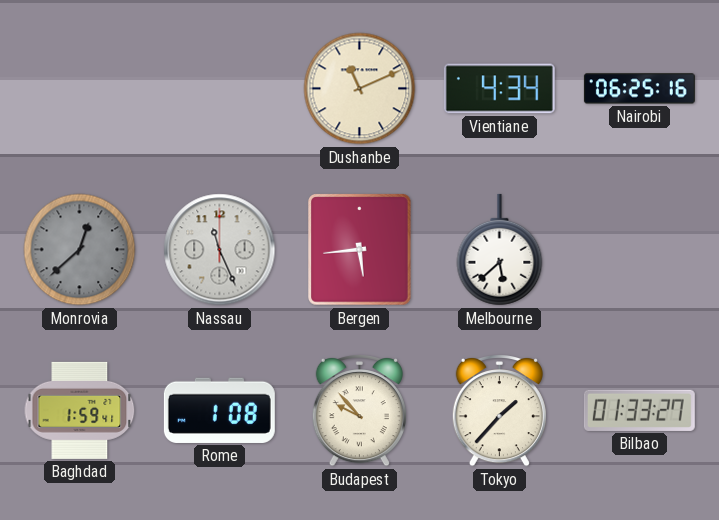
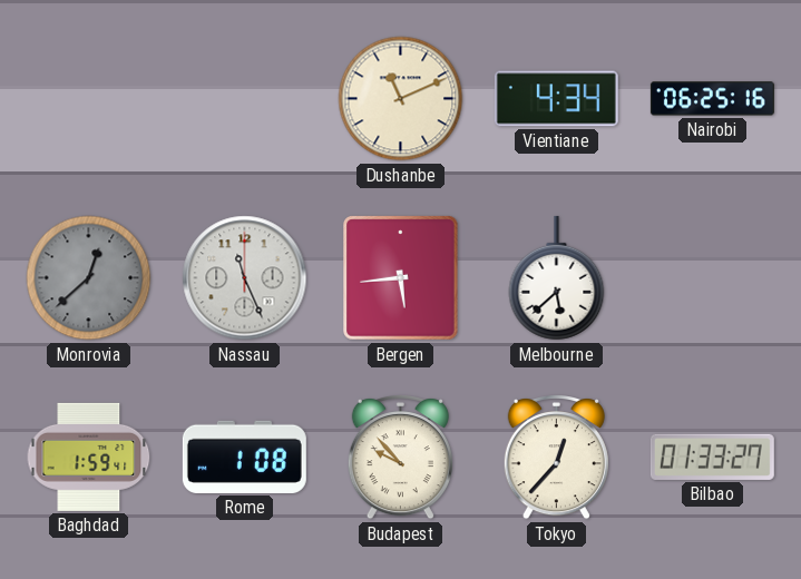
Tokyo: 1:37 -> 12:37 (556, 458)
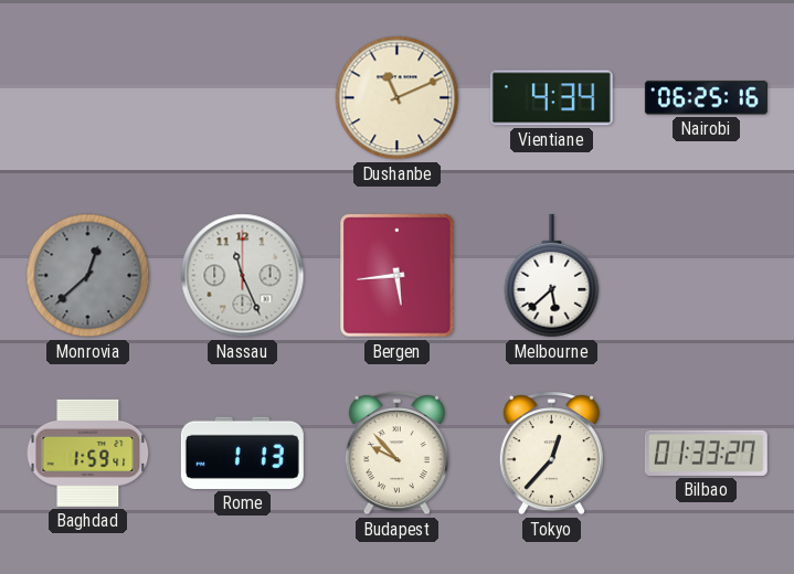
Rome: 1:08 -> 1:13 (242, 453)
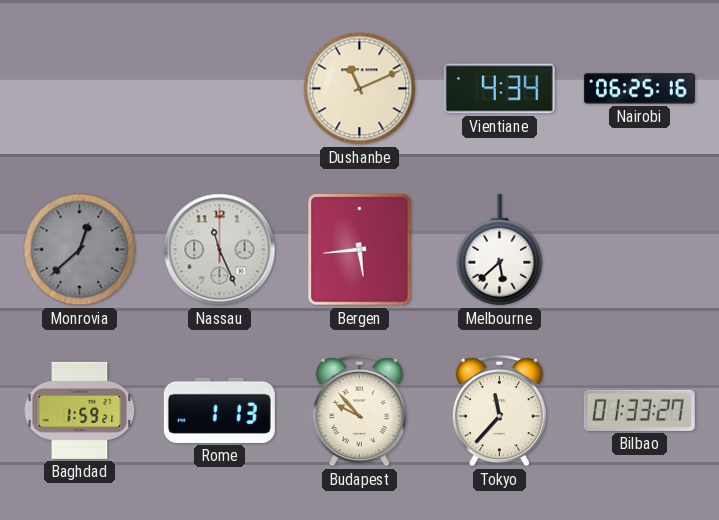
Baghdad: 1:59:41 -> 1:59:21 (80, 410)
Tokyo: 12:37 -> 11:37 (499, 411)
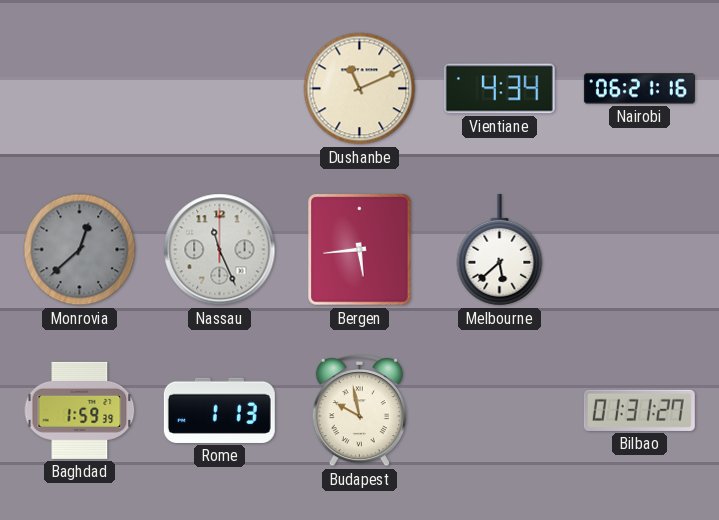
Nairobi: 06:25 -> 06:21 (639, 89)
Baghdad: 1:59:21 -> 1:59:39 (80, 410)
Budapest: 9:53 -> 9:58 (359, 411)
Tokyo: 11:37 -> none (499, 411)
Bilbao: 01:33 -> 01:31 (639, 410)
